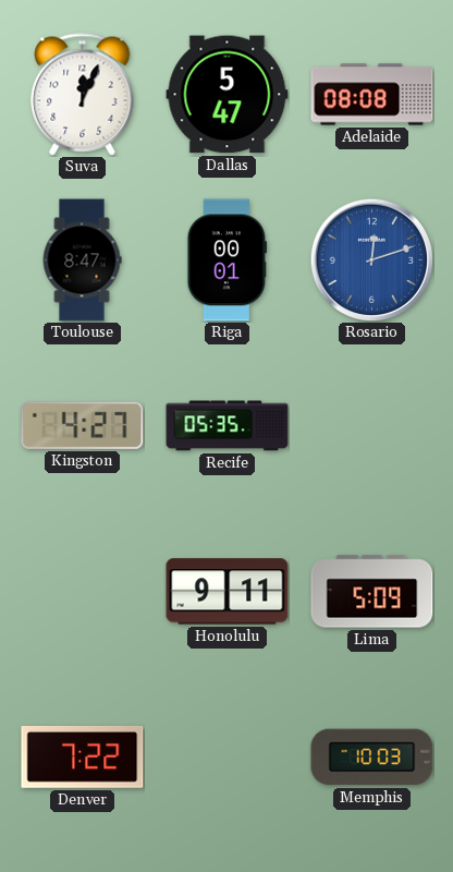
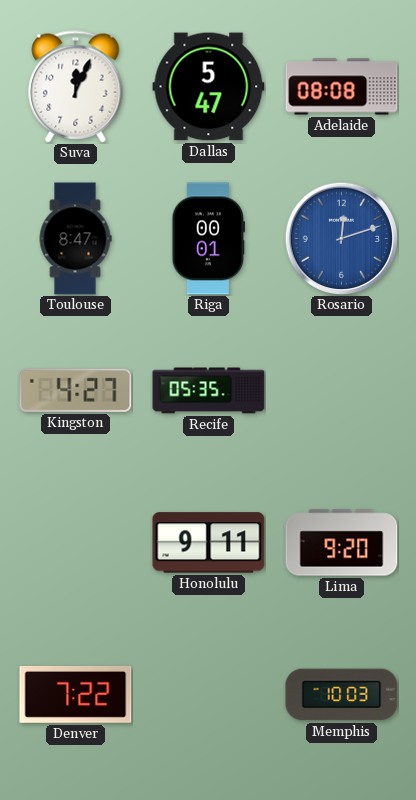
Lima: 5:09 -> 9:20 (342, 543)
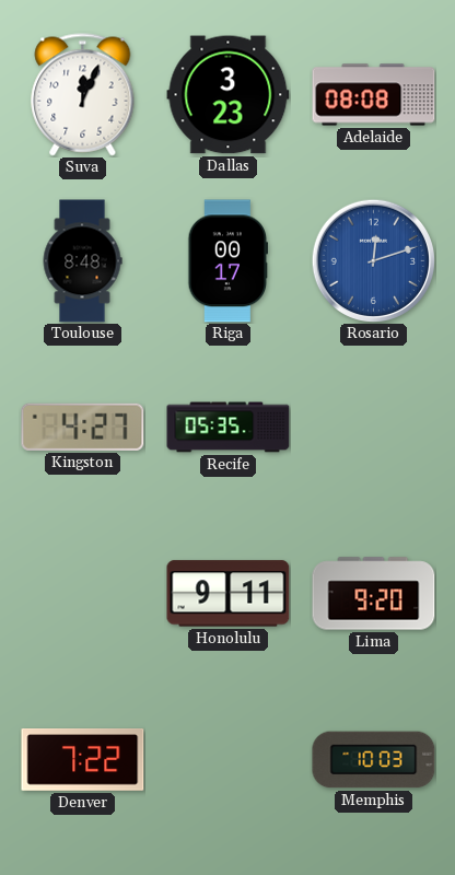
Dallas: 5:47 -> 3:23 (229, 95)
Toulouse: 8:47 -> 8:48 (82, 261)
Riga: 00:01 -> 00:17 (229, 261)
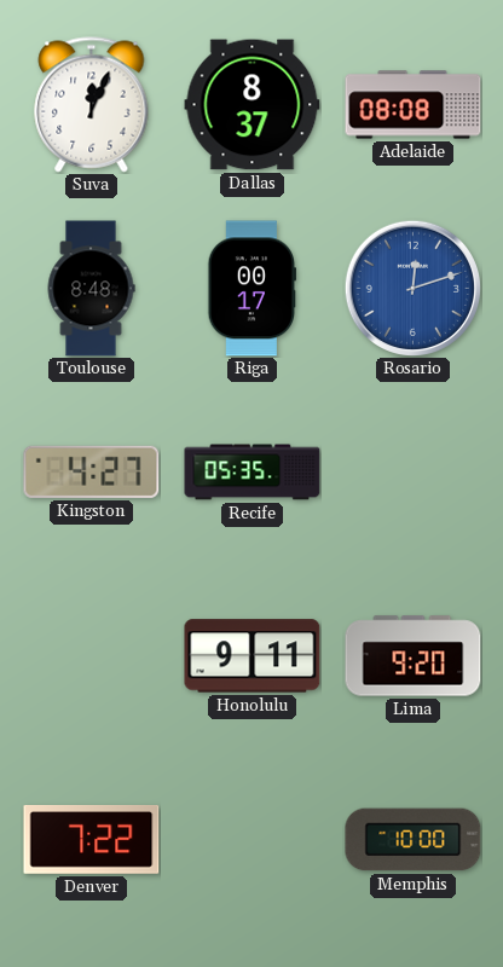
Dallas: 3:23 -> 8:37 (253, 105)
Memphis: 10:03 -> 10:00 (414, 840)
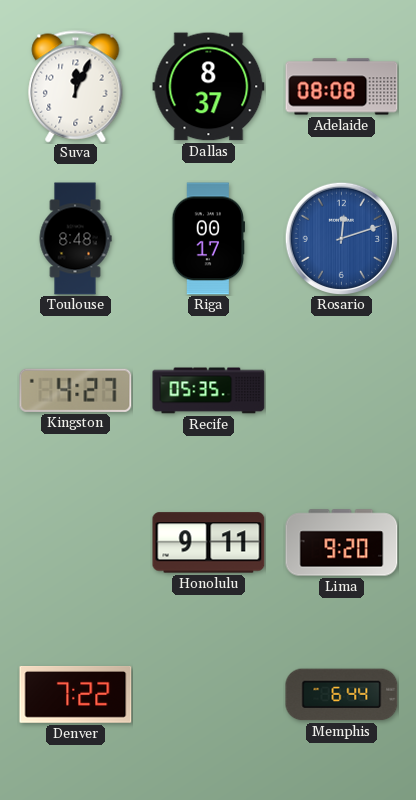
Memphis: 10:00 -> 6:44 (342, 695)
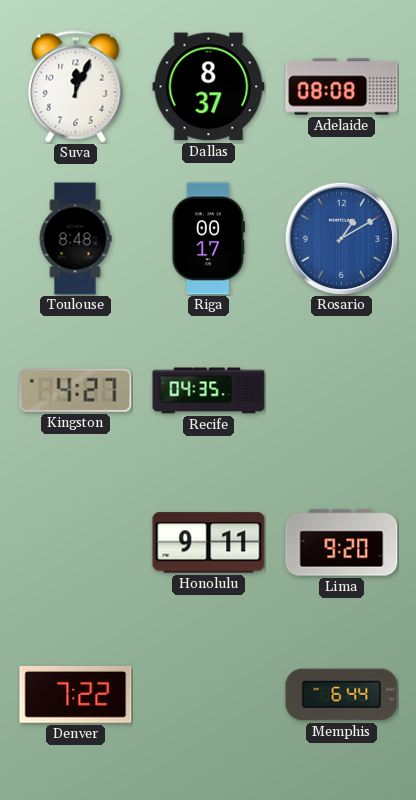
Rosario: 12:12 -> 1:10 (341, 238)
Recife: 05:35 -> 04:35 (209, 391)
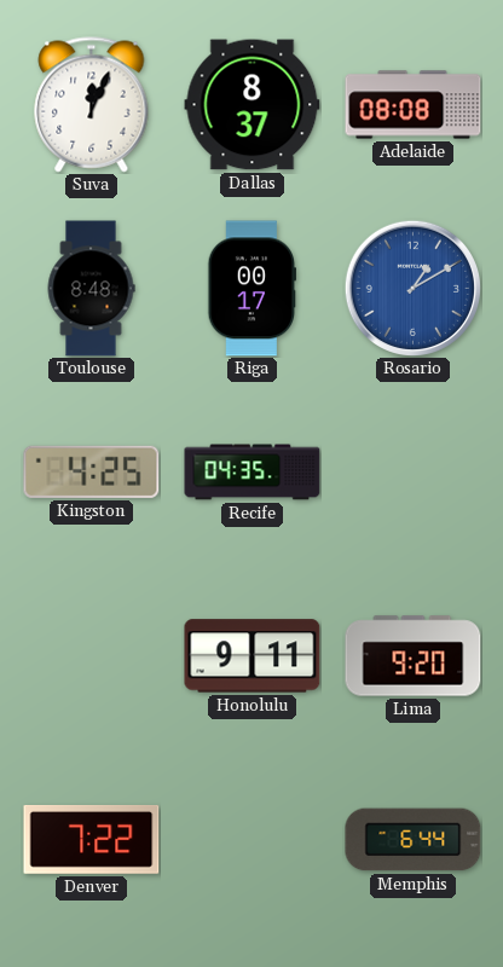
Kingston: 4:27 -> 4:25 (92, 471)
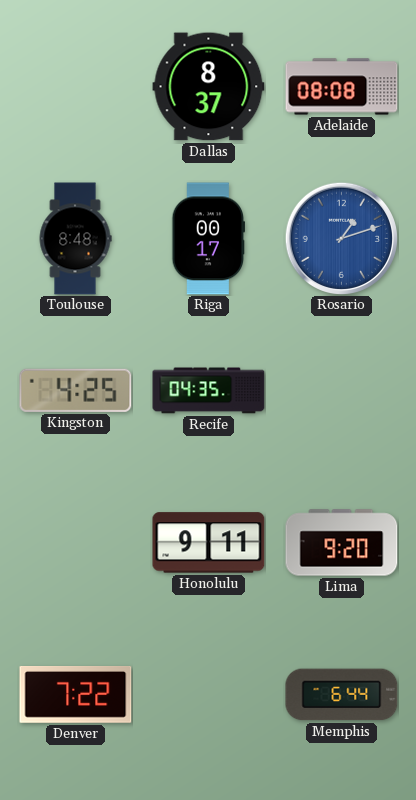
Suva: 12:04 -> none (92, 105)
Rosario: 1:10 -> 1:12 (341, 238)
